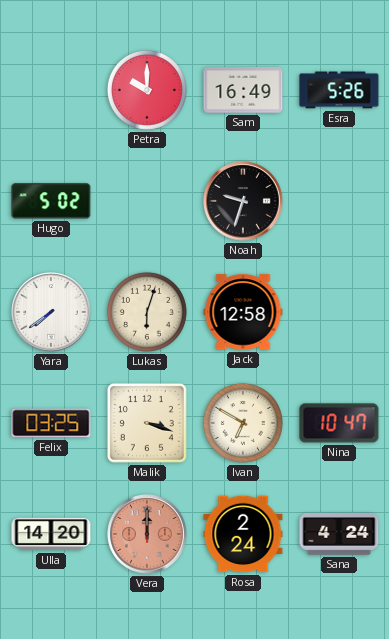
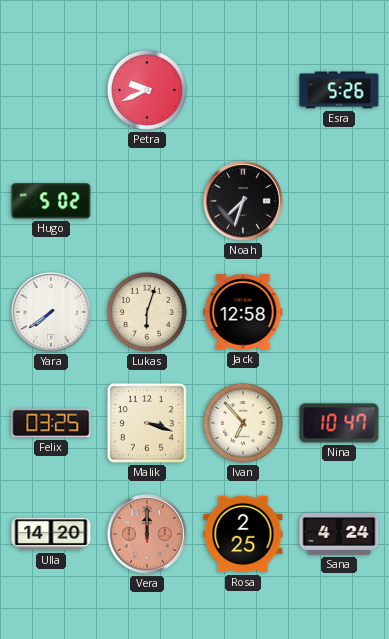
Petra: 10:00 -> 9:41 (147, 90)
Sam: 16:49 -> none (243, 90)
Noah: 9:33 -> 7:33 (243, 201)
Ivan: 6:50 -> 6:53 (243, 423)
Rosa: 2:24 -> 2:25 (243, 534)
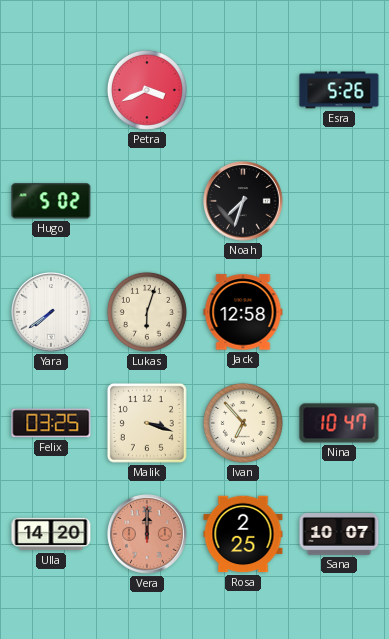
Petra: 9:41 -> 3:41 (147, 90)
Sana: 4:24 -> 10:07 (339, 535)
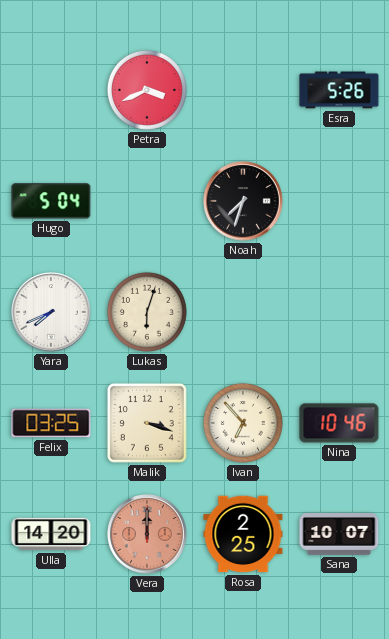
Hugo: 5:02 -> 5:04 (51, 201)
Yara: 7:39 -> 7:41 (51, 312)
Jack: 12:58 -> none (243, 312)
Nina: 10:47 -> 10:46 (339, 423)
